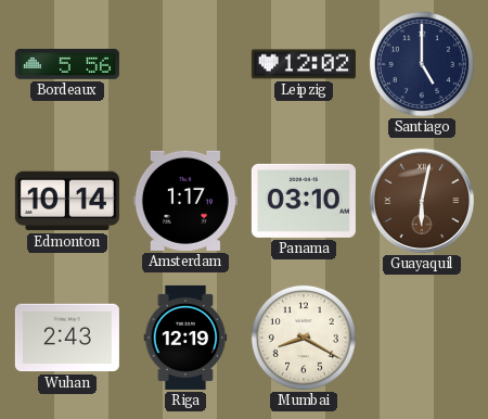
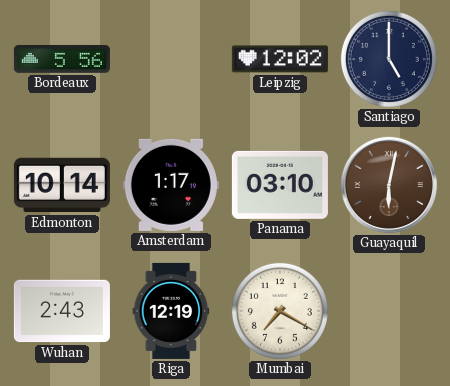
Mumbai: 8:20 -> 7:20 (280, 311)
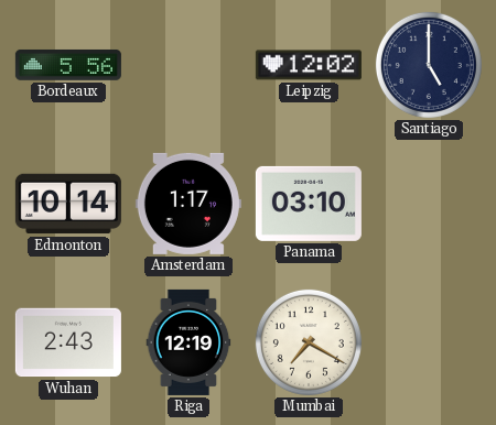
Guayaquil: 6:02 -> none (389, 185)
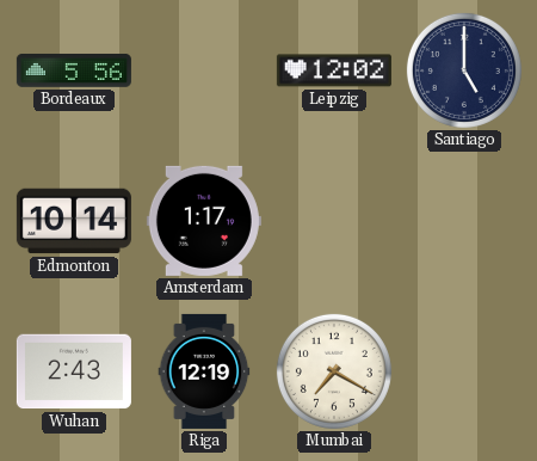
Panama: 03:10 -> none (309, 204)
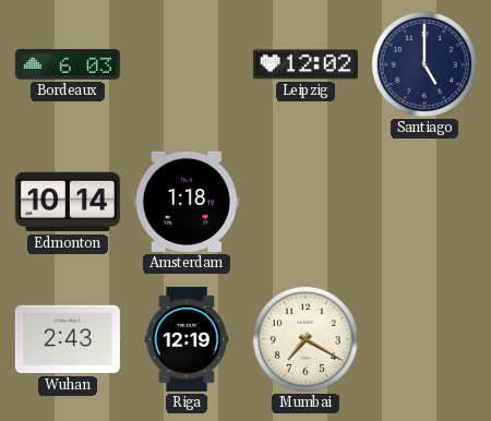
Bordeaux: 5:56 -> 6:03 (68, 64)
Amsterdam: 1:17 -> 1:18 (187, 202)
